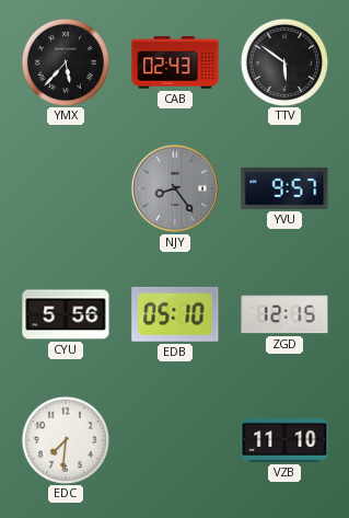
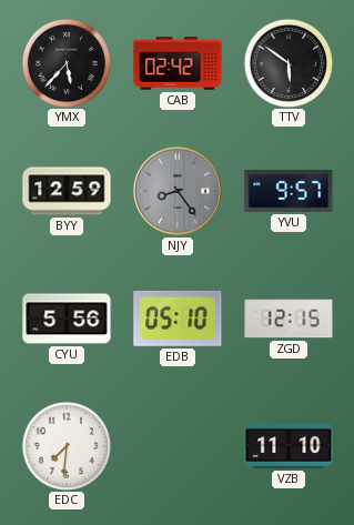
CAB: 02:43 -> 02:42 (178, 63)
BYY: none -> 12:59 (67, 191)
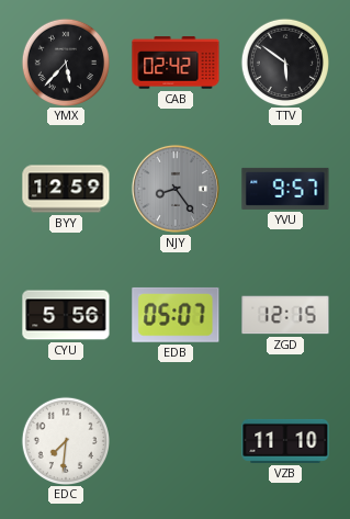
EDB: 05:10 -> 05:07 (176, 315)
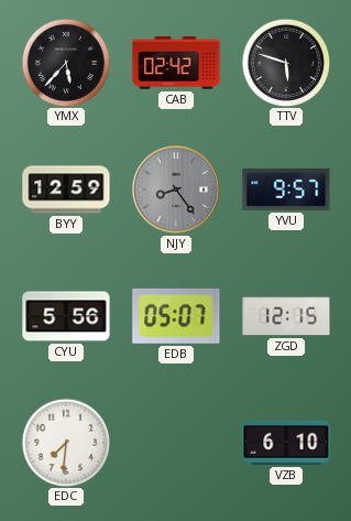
TTV: 5:51 -> 5:48 (285, 62)
VZB: 11:10 -> 6:10 (286, 443)
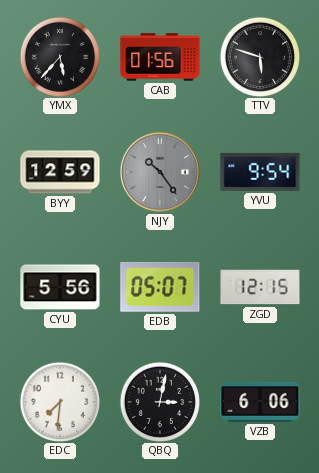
CAB: 02:42 -> 01:56 (160, 57)
NJY: 8:24 -> 10:24 (160, 172)
YVU: 9:57 -> 9:54 (260, 172)
QBQ: none -> 3:02 (159, 401)
VZB: 6:10 -> 6:06 (260, 402)
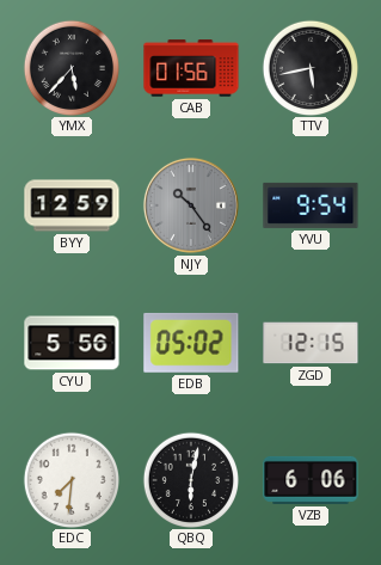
TTV: 5:48 -> 5:43 (309, 67)
EDB: 05:07 -> 05:02 (191, 343)
QBQ: 3:02 -> 6:02 (190, 479)
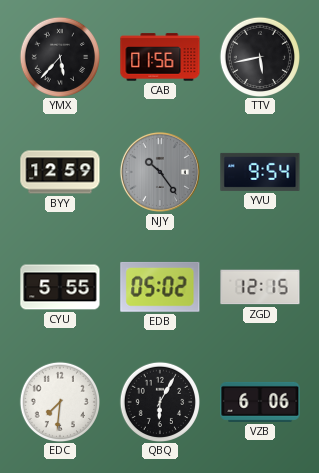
CYU: 5:56 -> 5:55 (60, 287)
QBQ: 6:02 -> 6:05 (159, 401)
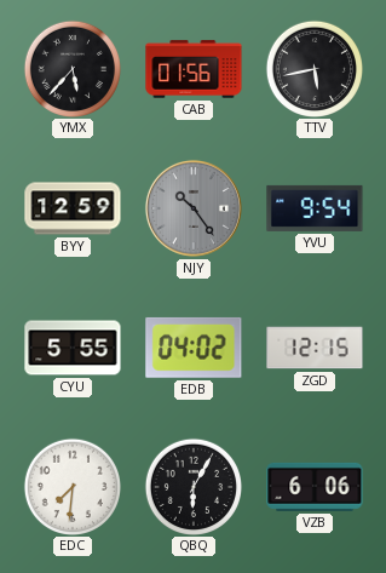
EDB: 05:02 -> 04:02 (194, 348)
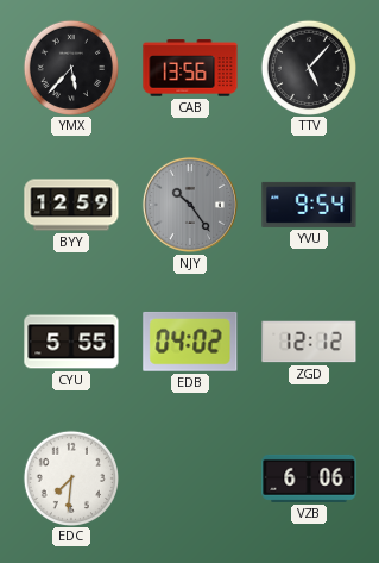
CAB: 01:56 -> 13:56 (190, 68)
TTV: 5:43 -> 5:07 (308, 67)
ZGD: 12:15 -> 12:12 (309, 342)
QBQ: 6:05 -> none (192, 486)
